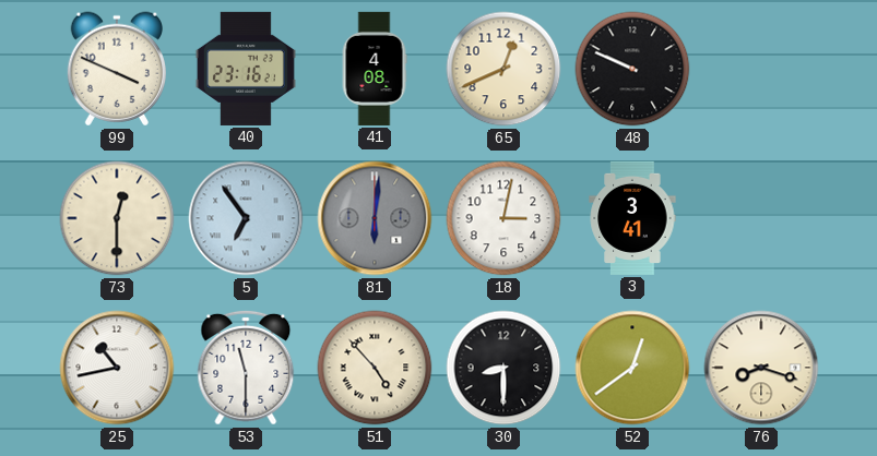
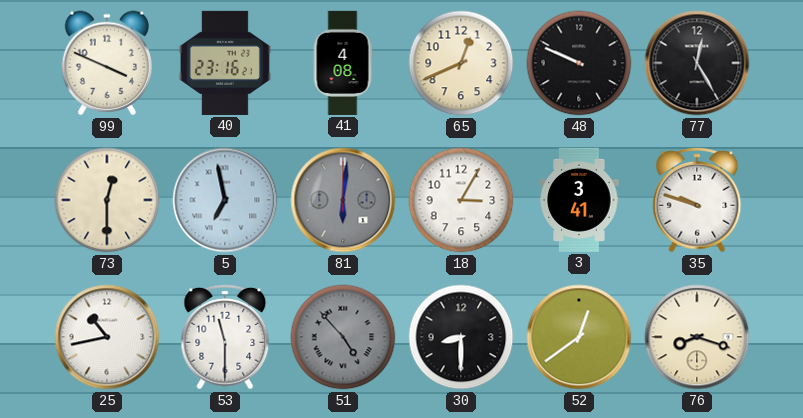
77: none -> 12:25 (697, 63)
5: 6:54 -> 6:58 (225, 200)
18: 3:02 -> 3:05 (461, 200)
35: none -> 9:48 (697, 200)
51 dial: cream -> grey (343, 337)
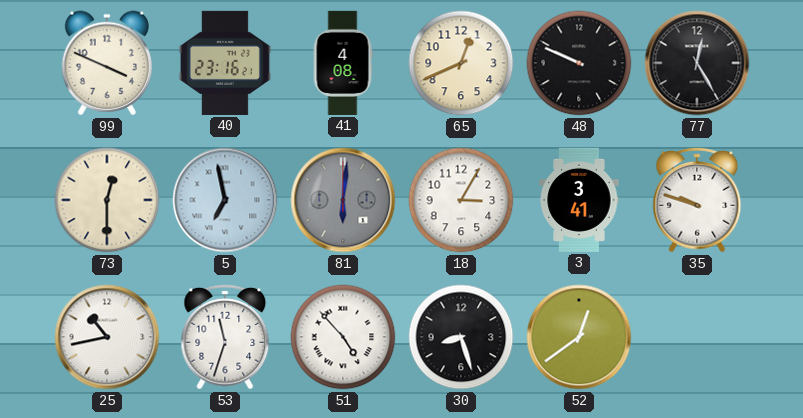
53: 11:30 -> 11:33 (225, 337)
51 dial: grey -> white (343, 337)
30: 8:30 -> 8:27 (461, 337)
76: 8:18 -> none (697, 337)
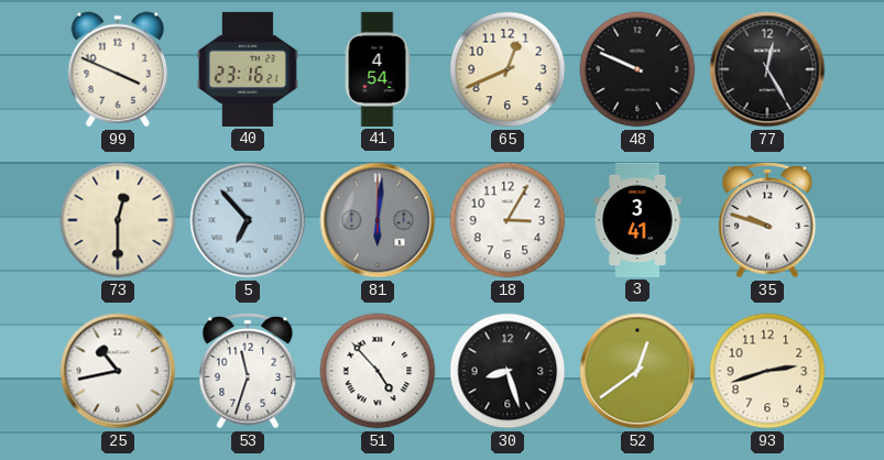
41: 4:08 -> 4:54 (378, 69)
5: 6:58 -> 6:53 (248, 220)
93: none -> 2:42 (767, 371)
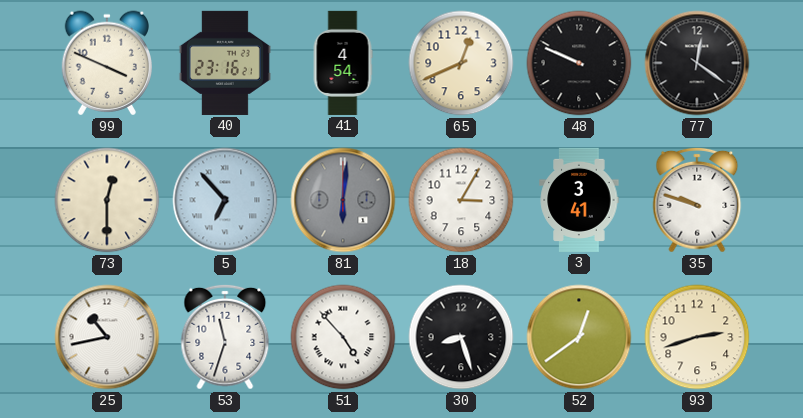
77: 12:25 -> 12:21 (697, 63)
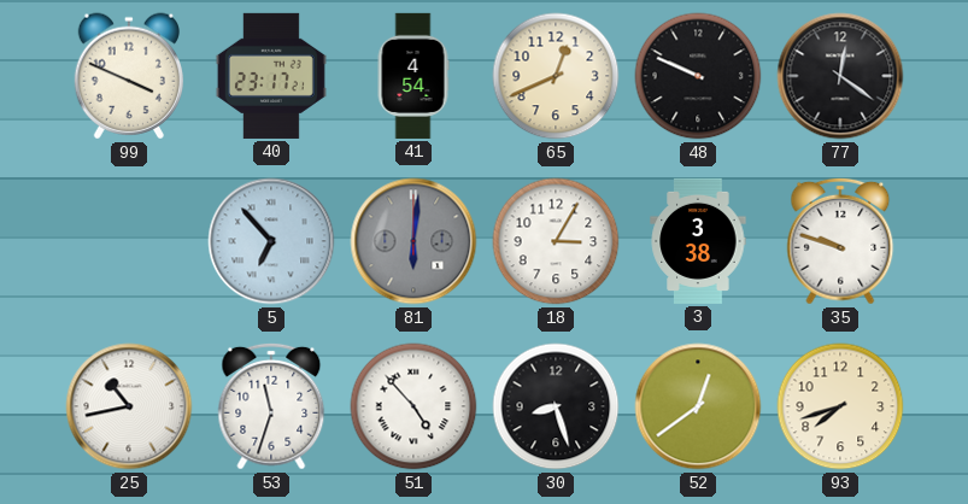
40: 23:16 -> 23:17 (271, 76)
73: 12:30 -> none (107, 200)
3: 3:41 -> 3:38 (698, 241)
93: 2:42 -> 7:42 (840, 406)
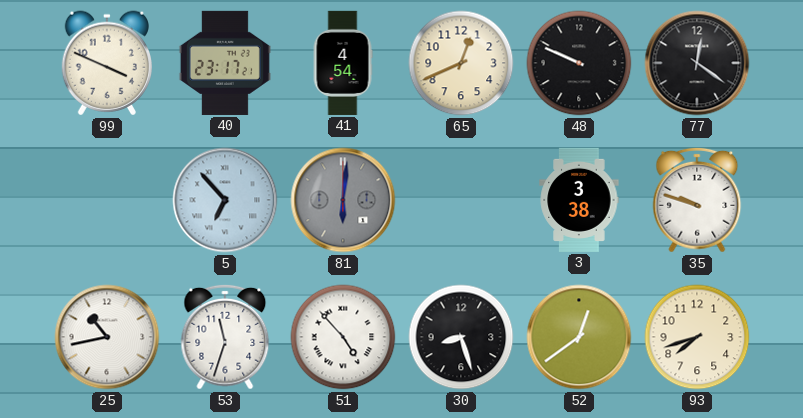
18: 3:05 -> none (556, 241)
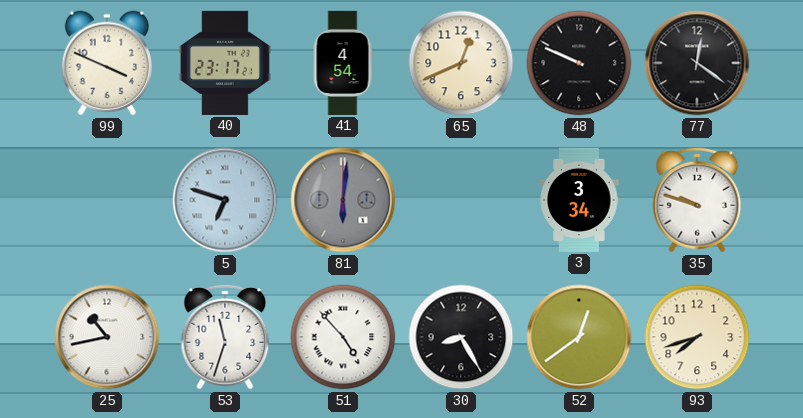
5: 6:53 -> 6:48 (225, 200)
3: 3:38 -> 3:34 (579, 200)
30: 8:27 -> 8:25 (461, 337)
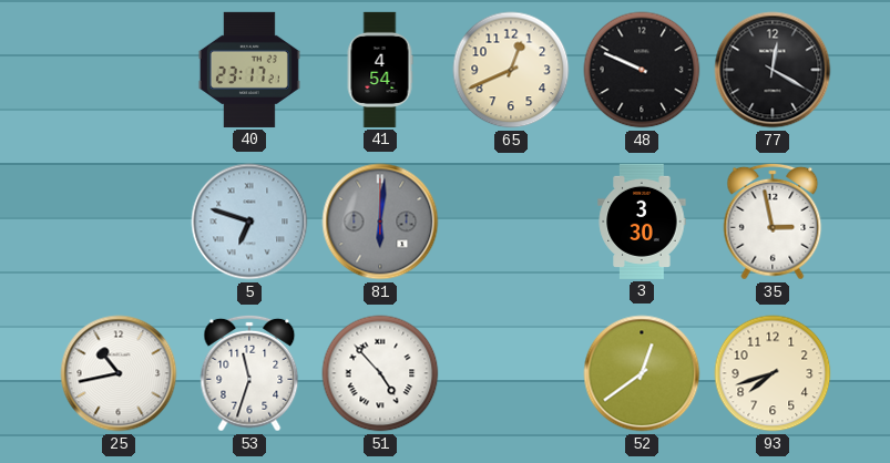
99: 3:49 -> none (107, 63)
77: 12:21 -> 12:20 (773, 70)
3: 3:34 -> 3:30 (642, 222)
35: 9:48 -> 2:58 (773, 222)
30: 8:25 -> none (461, 337)
